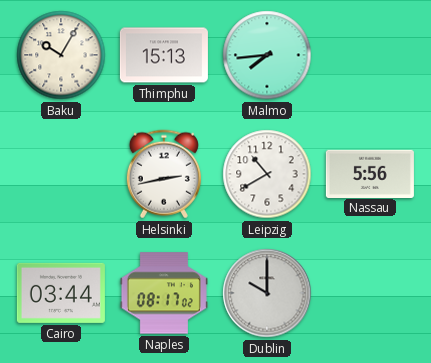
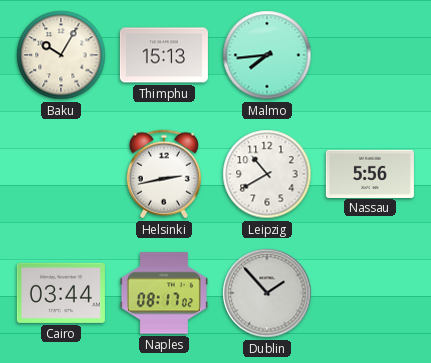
Dublin: 10:00 -> 1:53 (267, 293)
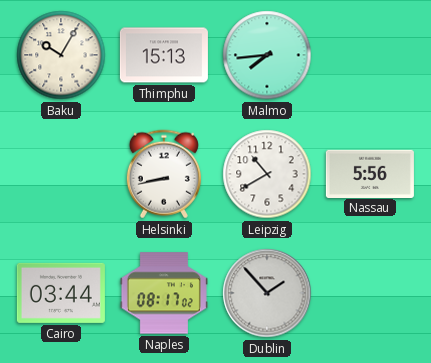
Helsinki: 2:43 -> 8:43 (164, 174)
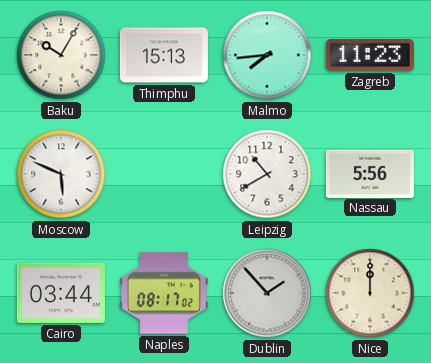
Zagreb: none -> 11:23 (370, 55)
Moscow: none -> 5:49 (61, 174)
Helsinki: 8:43 -> none (164, 174)
Nice: none -> 12:00 (370, 293)
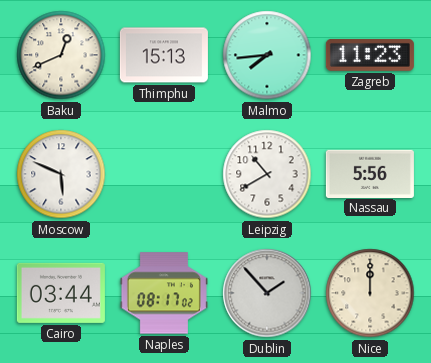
Baku: 10:05 -> 12:41 (61, 55)
